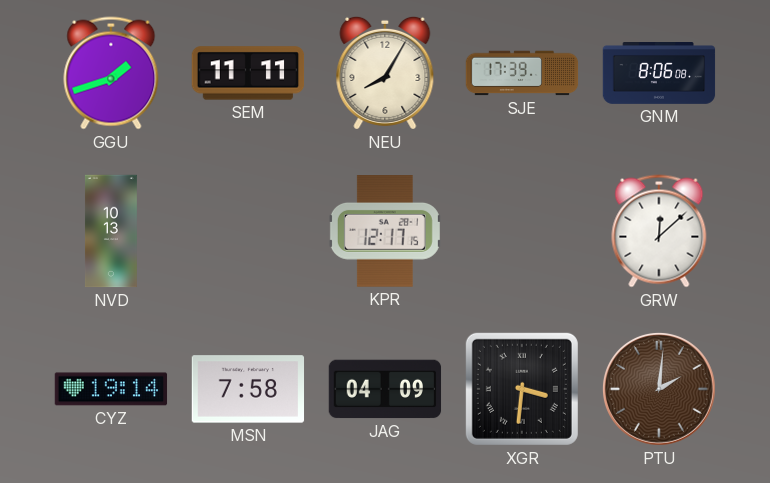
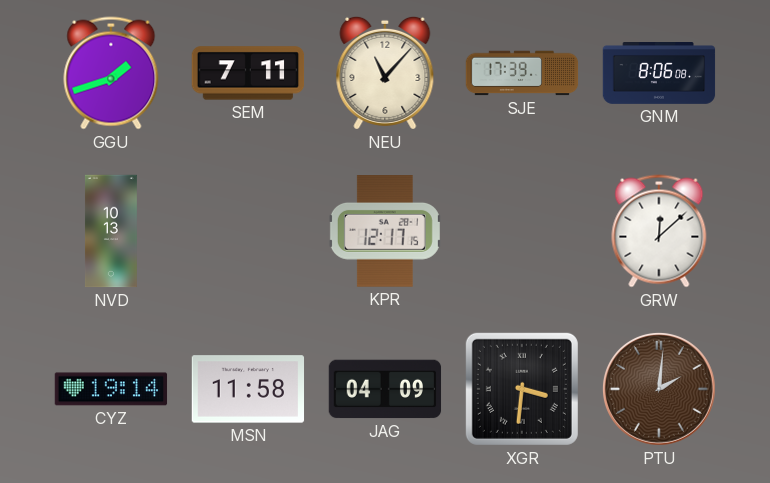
SEM: 11:11 -> 7:11 (248, 73)
NEU: 8:05 -> 11:07 (385, 73)
MSN: 7:58 -> 11:58 (248, 389)
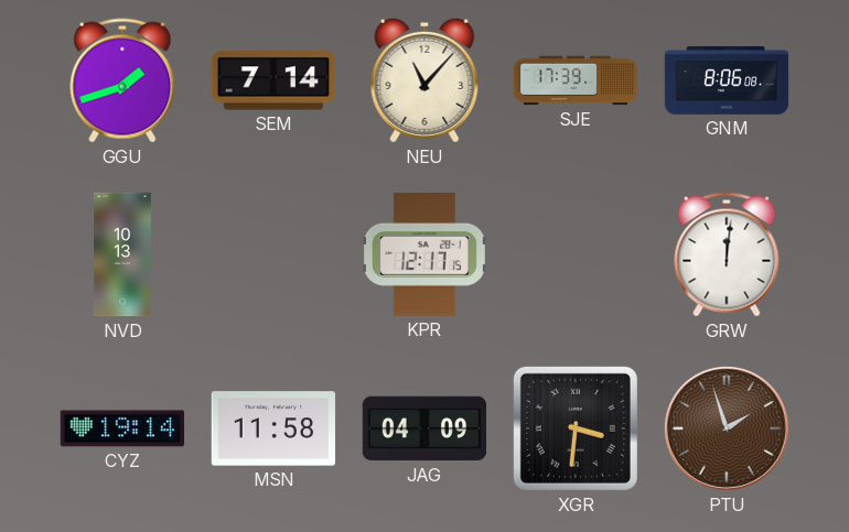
SEM: 7:11 -> 7:14 (273, 80)
GRW: 12:08 -> 12:01 (727, 254)
PTU: 2:01 -> 1:57 (727, 428)
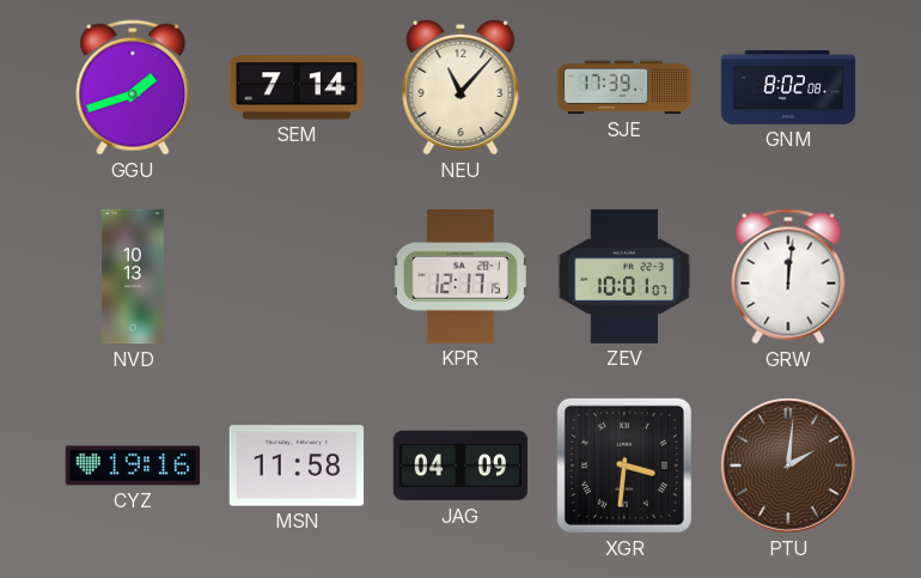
GNM: 8:06 -> 8:02 (788, 89)
ZEV: none -> 10:01 (624, 276)
CYZ: 19:14 -> 19:16 (133, 466)
PTU: 1:57 -> 2:01 (788, 466)
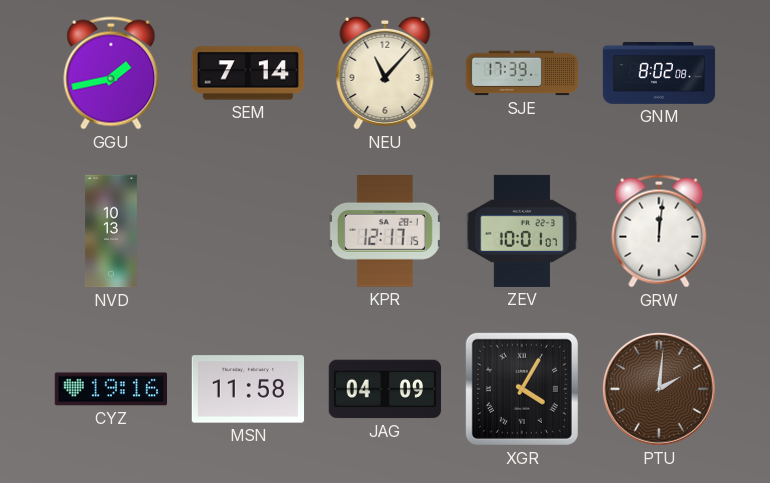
GGU: 1:42 -> 1:43 (111, 73)
XGR: 3:31 -> 4:05 (522, 389)
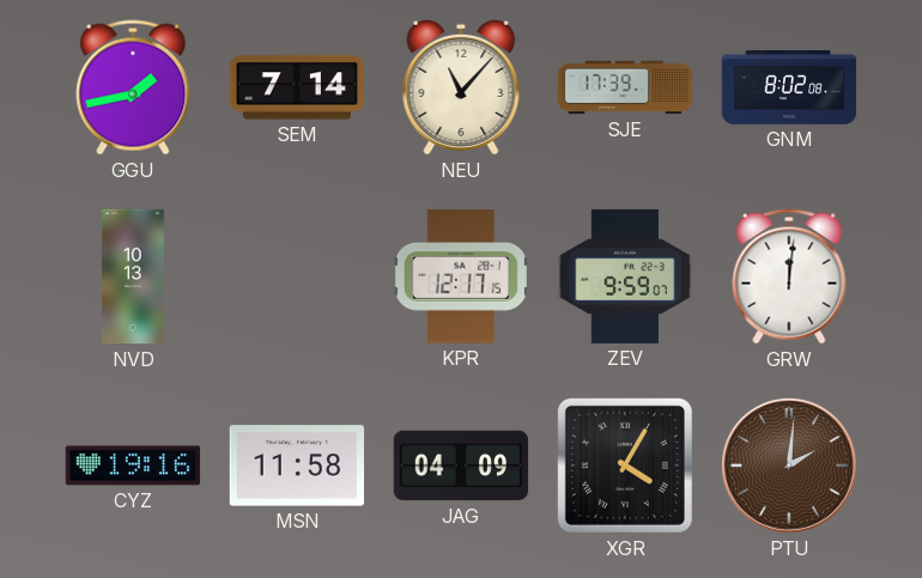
ZEV: 10:01 -> 9:59 (625, 276)
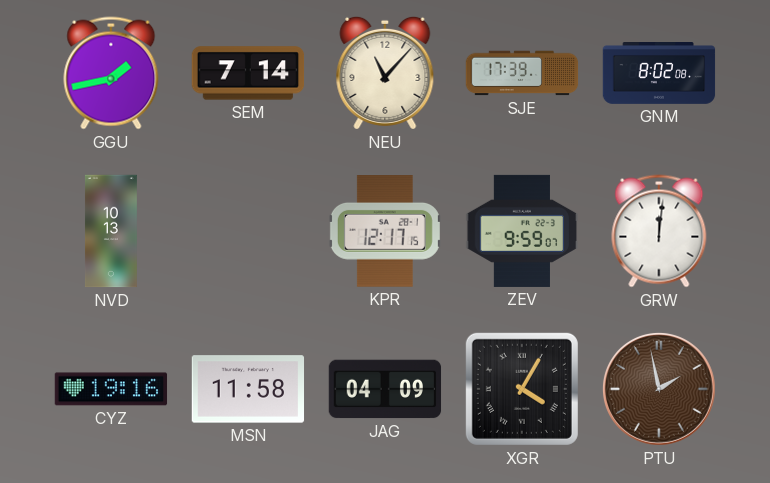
PTU: 2:01 -> 1:58 (659, 389)
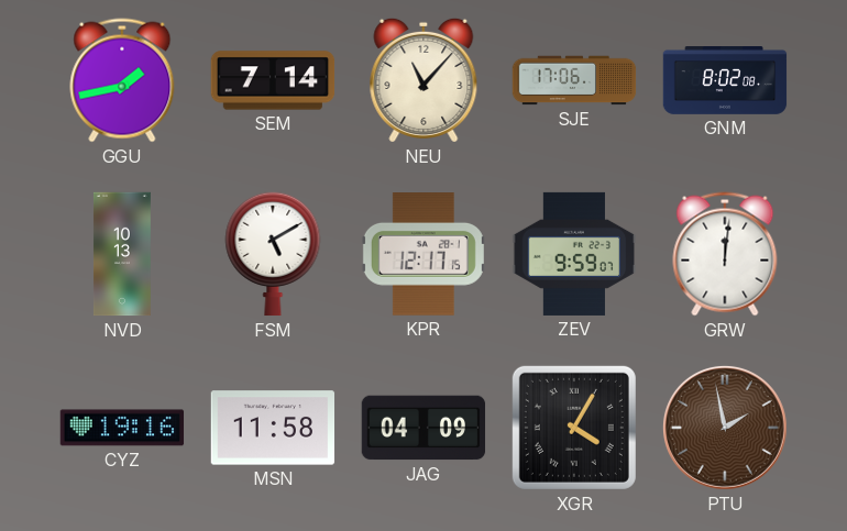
SJE: 17:39 -> 17:06 (574, 80)
FSM: none -> 5:10 (273, 254)
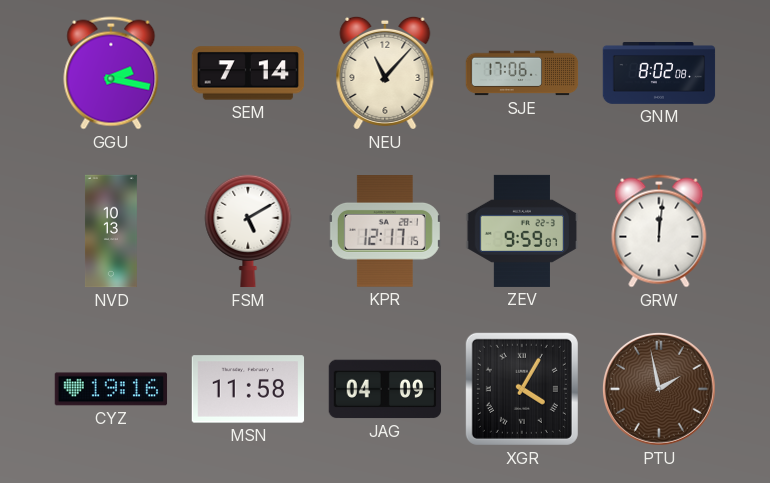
GGU: 1:43 -> 2:17 (111, 73)
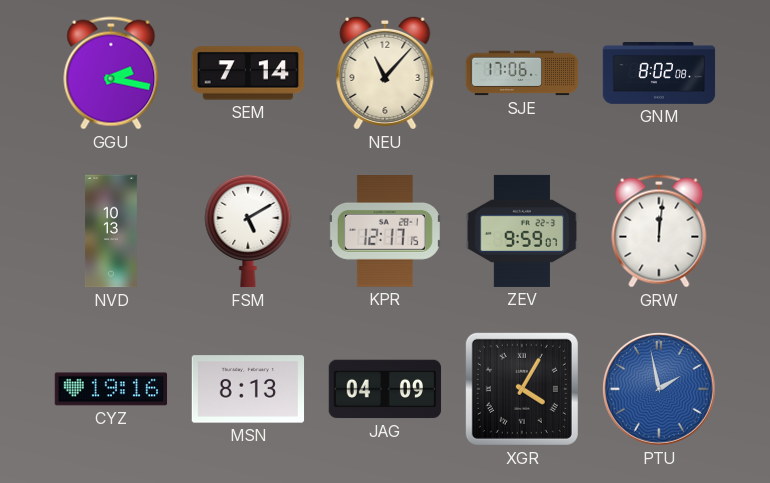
MSN: 11:58 -> 8:13 (248, 389)
PTU dial: brown -> blue (659, 389)
